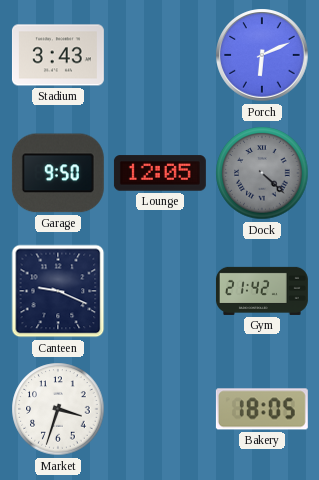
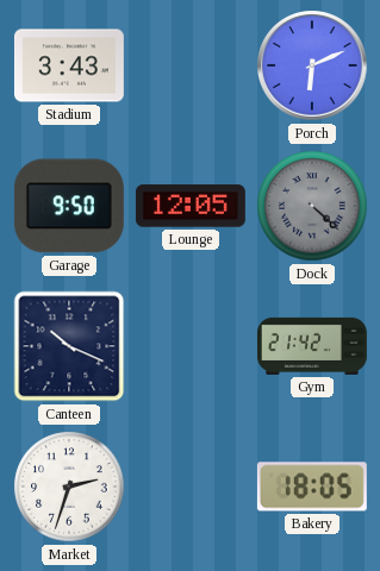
Canteen: 9:19 -> 10:19 (69, 346)
Market: 3:33 -> 2:33 (69, 487)
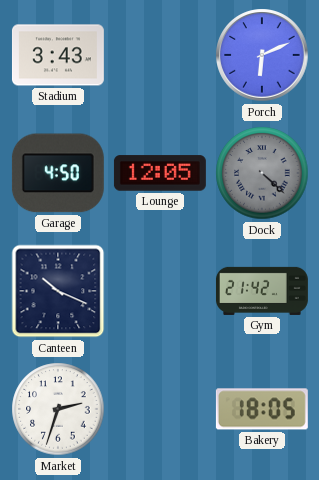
Garage: 9:50 -> 4:50 (58, 173)
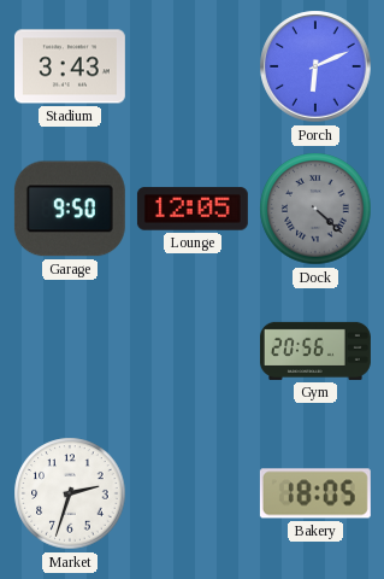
Garage: 4:50 -> 9:50 (70, 209)
Canteen: 10:19 -> none (58, 291)
Gym: 21:42 -> 20:56 (315, 351)
